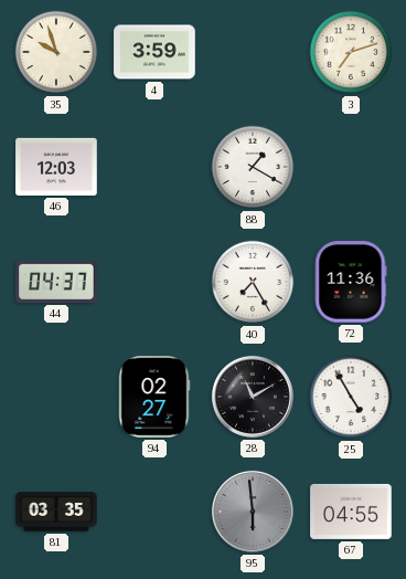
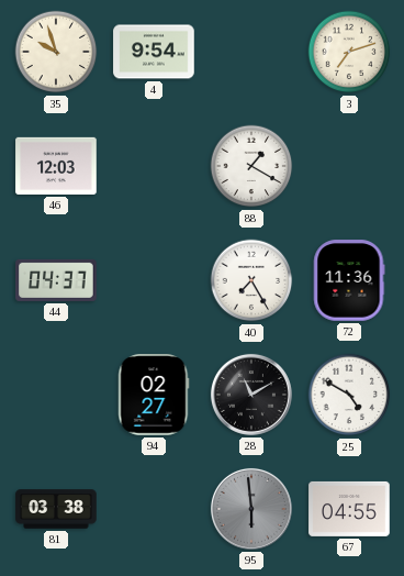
4: 3:59 -> 9:54 (154, 52)
25: 4:55 -> 4:50 (349, 395)
81: 03:35 -> 03:38 (56, 509)
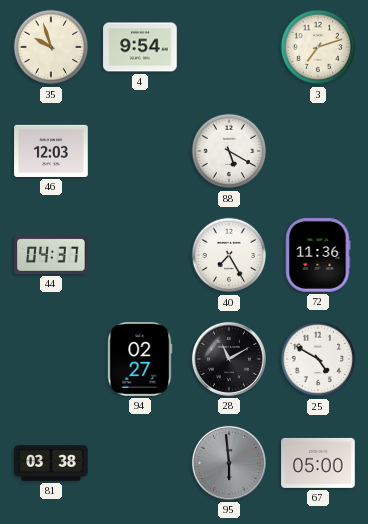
88: 1:20 -> 5:20 (229, 151)
67: 04:55 -> 05:00 (318, 463)
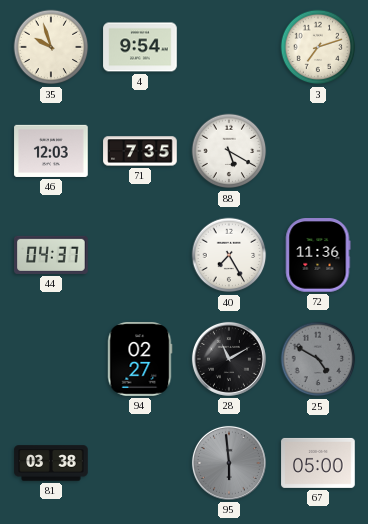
71: none -> 7:35 (140, 151)
25 dial: white -> grey (318, 359)
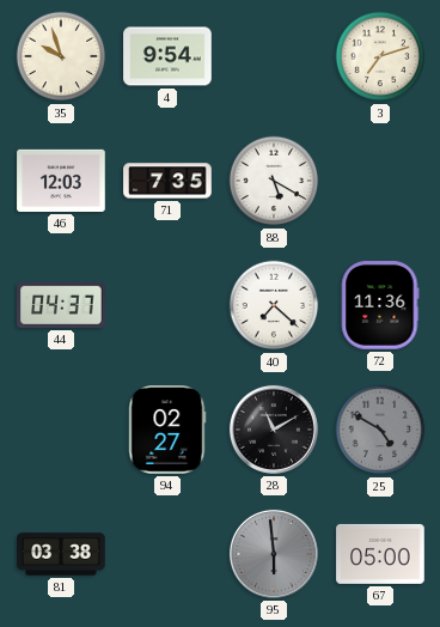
40: 7:25 -> 7:22 (274, 305)
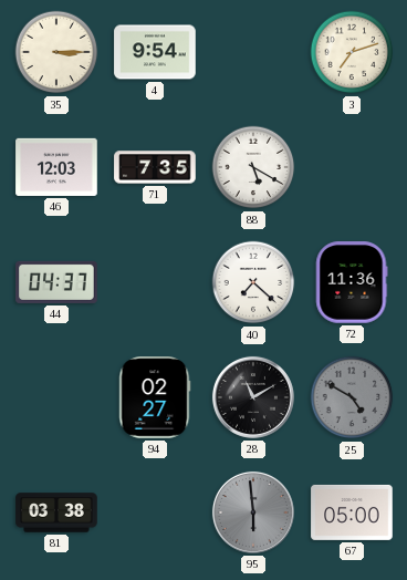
35: 9:57 -> 3:15 (56, 52)
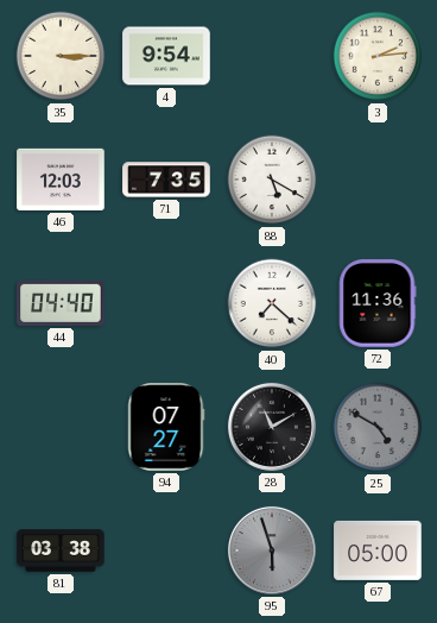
3: 7:12 -> 2:14 (378, 56)
44: 04:37 -> 04:40 (61, 303)
94: 02:27 -> 07:27 (166, 427)
95: 5:59 -> 5:57 (272, 550)
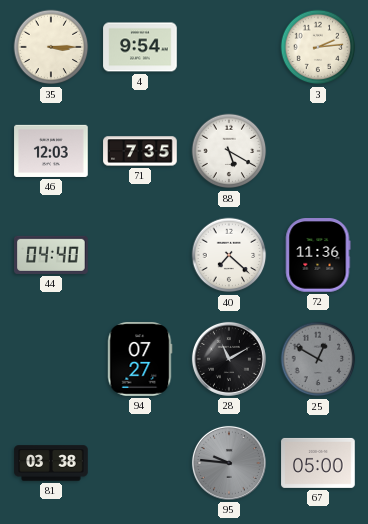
25: 4:50 -> 12:50 (318, 359)
95: 5:57 -> 9:46 (229, 463)
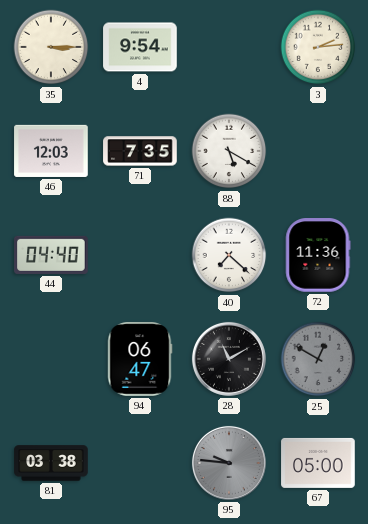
94: 07:27 -> 06:47 (140, 359)
